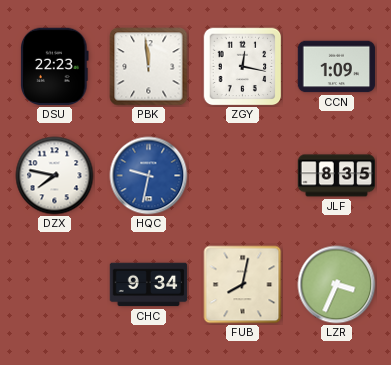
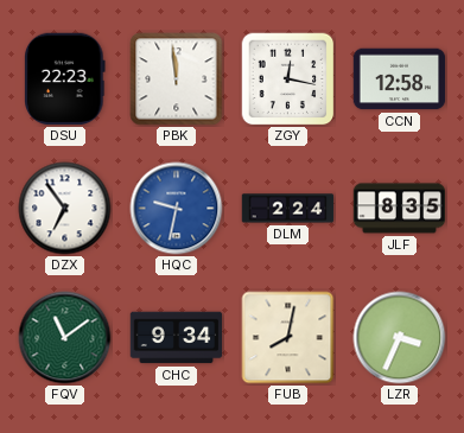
CCN: 1:09 -> 12:58 (400, 79)
DZX: 7:47 -> 6:54 (65, 209)
DLM: none -> 2:24 (288, 209)
FQV: none -> 11:09 (65, 338)
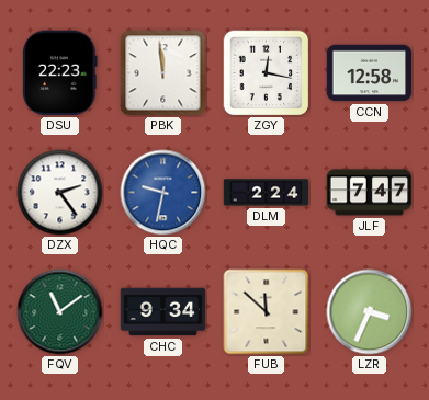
DZX: 6:54 -> 2:24 (60, 193)
JLF: 8:35 -> 7:47 (370, 193)
FUB: 8:02 -> 11:52 (267, 312)
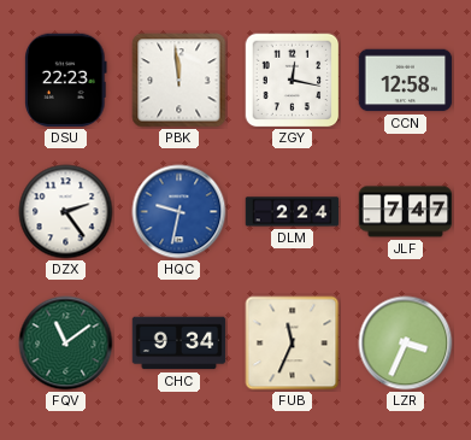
FUB: 11:52 -> 11:34 (293, 344)
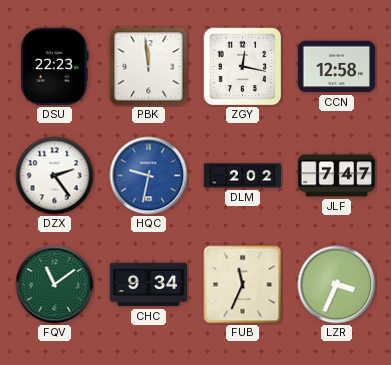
DLM: 2:24 -> 2:02 (243, 176)
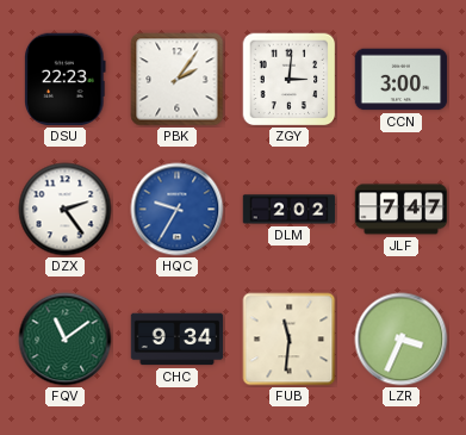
PBK: 11:59 -> 2:06 (178, 80)
ZGY: 12:17 -> 3:01 (290, 80)
CCN: 12:58 -> 3:00 (402, 80)
HQC: 9:32 -> 9:35 (178, 210)
FUB: 11:34 -> 11:31 (290, 340)
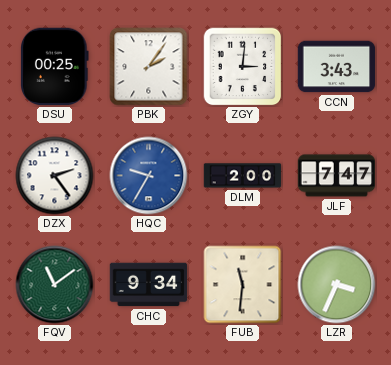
DSU: 22:23 -> 00:25 (55, 67)
CCN: 3:00 -> 3:43 (337, 67)
DLM: 2:02 -> 2:00 (243, 176)
